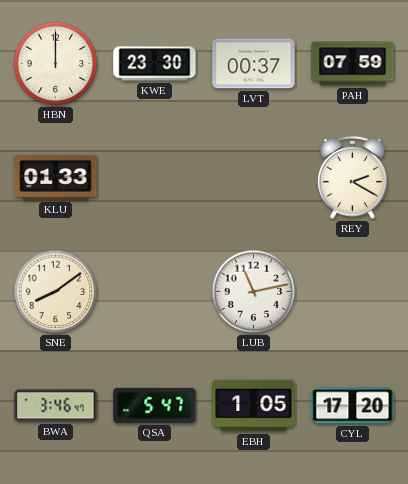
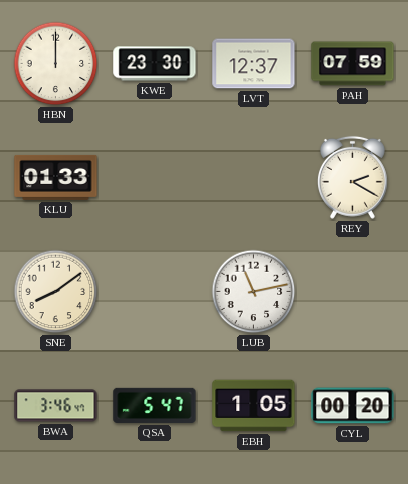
LVT: 00:37 -> 12:37 (254, 64)
CYL: 17:20 -> 00:20 (353, 406)
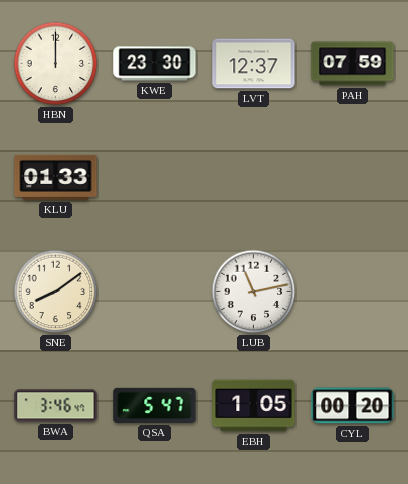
REY: 2:20 -> none (352, 177)
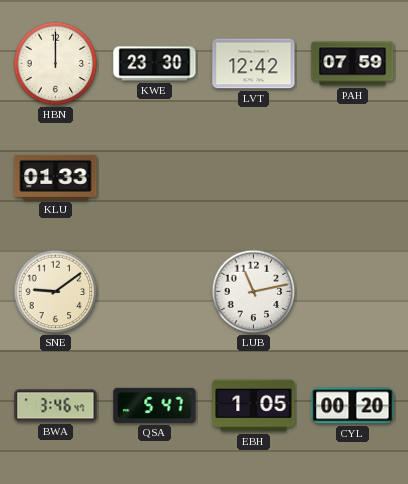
LVT: 12:37 -> 12:42 (254, 64)
SNE: 8:09 -> 9:09 (56, 292)
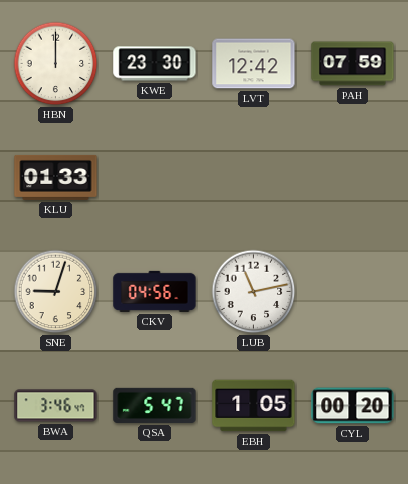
SNE: 9:09 -> 9:03 (56, 292)
CKV: none -> 04:56 (155, 291)
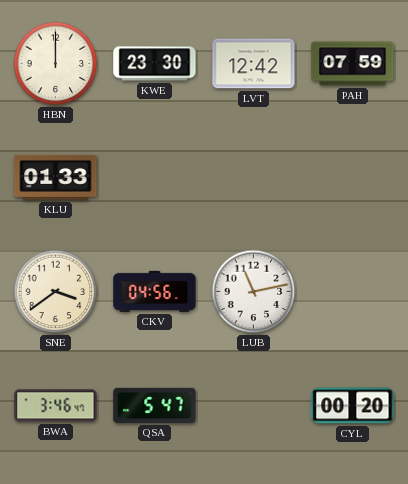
SNE: 9:03 -> 3:39 (56, 292)
EBH: 1:05 -> none (254, 406)
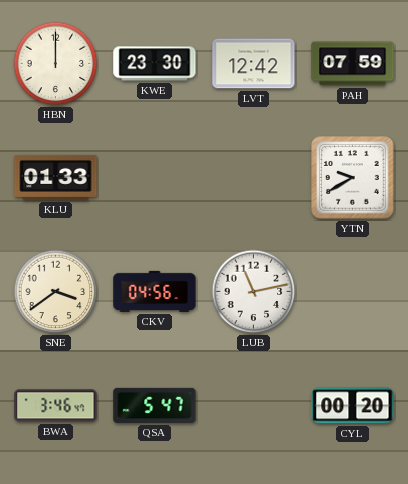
YTN: none -> 9:40 (353, 178)
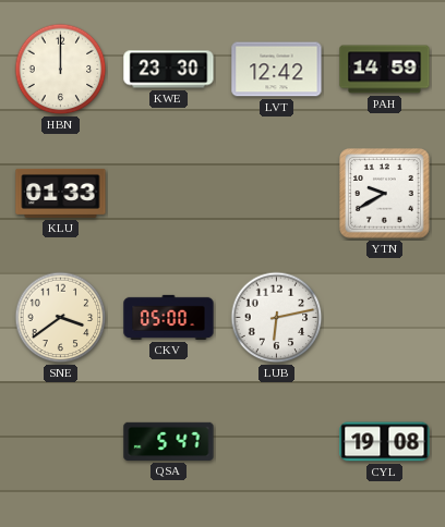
PAH: 07:59 -> 14:59 (385, 70)
CKV: 04:56 -> 05:00 (169, 317)
LUB: 11:13 -> 6:13 (277, 318)
BWA: 3:46 -> none (56, 406)
CYL: 00:20 -> 19:08 (385, 442)
